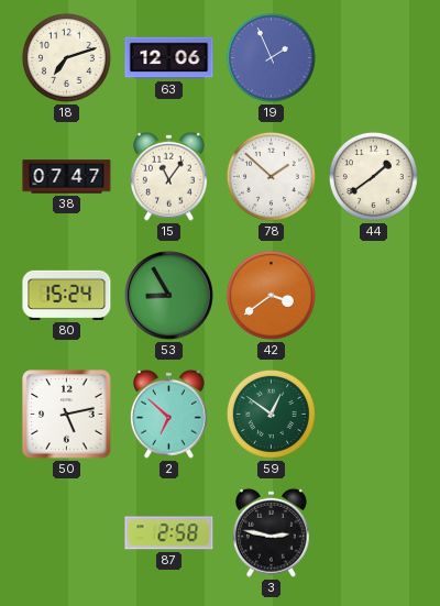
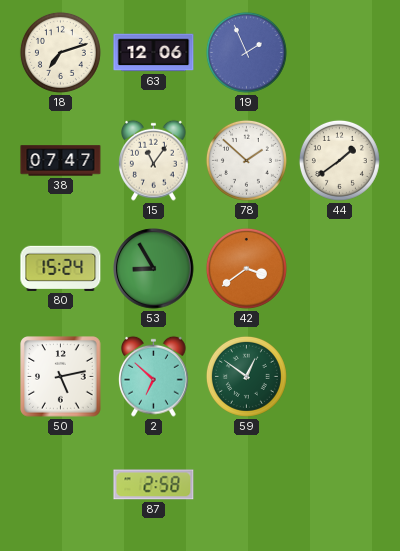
3: 2:47 -> none (272, 532)
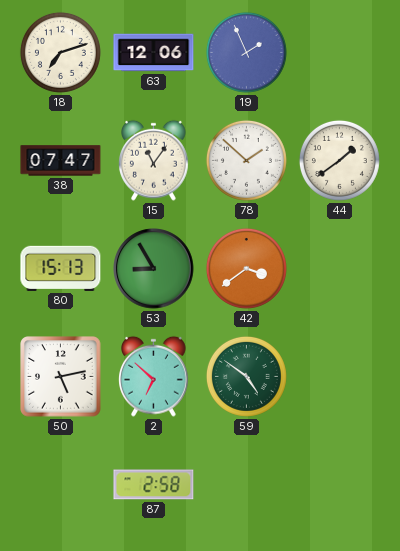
80: 15:24 -> 15:13 (61, 268)
59: 12:51 -> 4:51 (246, 376)
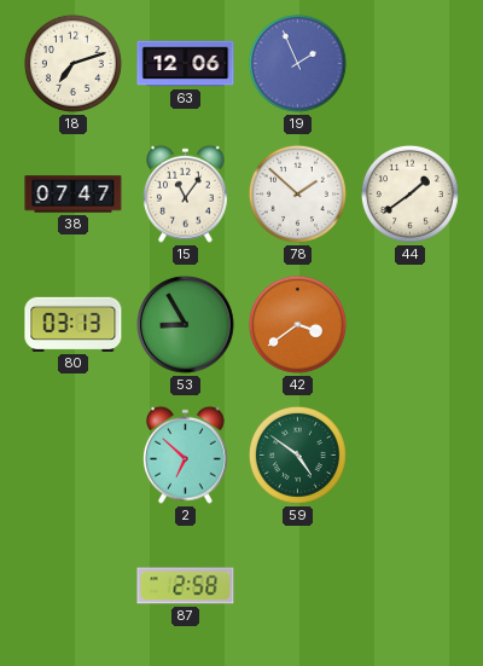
80: 15:13 -> 03:13 (74, 324)
50: 5:13 -> none (61, 377)
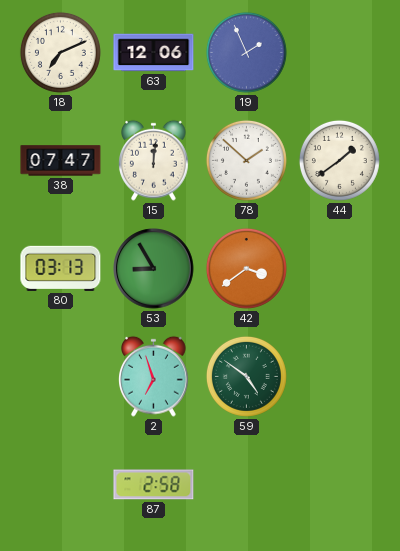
18: 7:12 -> 7:11 (60, 52)
15: 11:06 -> 12:01 (154, 160)
2: 6:52 -> 6:57 (154, 376)
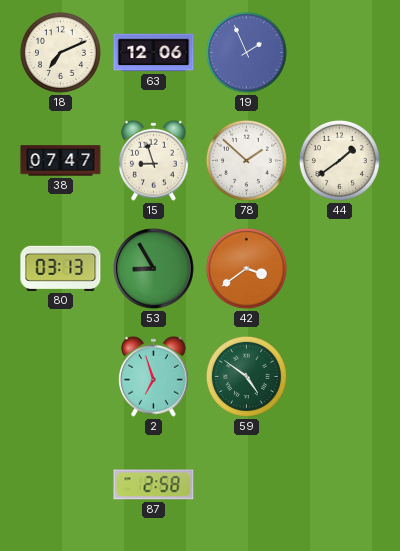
15: 12:01 -> 8:57 (154, 160)
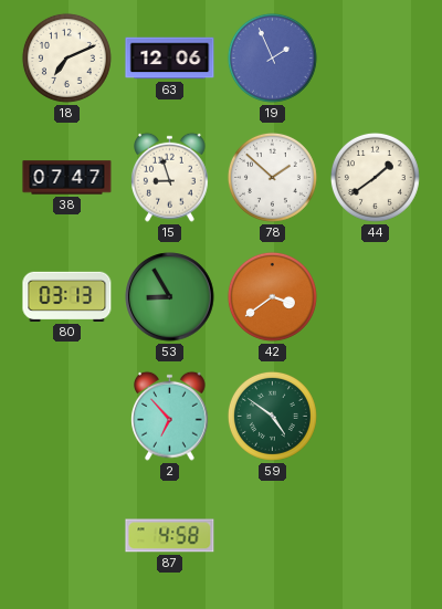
2: 6:57 -> 6:53 (170, 416)
87: 2:58 -> 4:58 (170, 536)
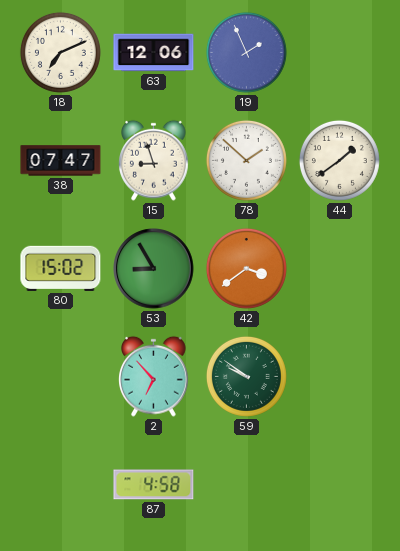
80: 03:13 -> 15:02 (61, 268)
59: 4:51 -> 9:51 (246, 376)
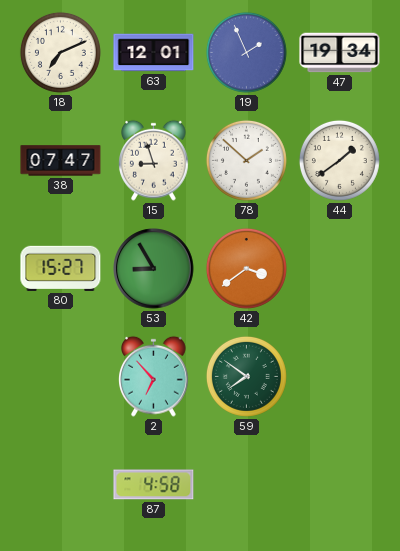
63: 12:06 -> 12:01 (154, 53)
47: none -> 19:34 (340, 53)
80: 15:02 -> 15:27 (61, 268)
59: 9:51 -> 7:51 (246, 376)
